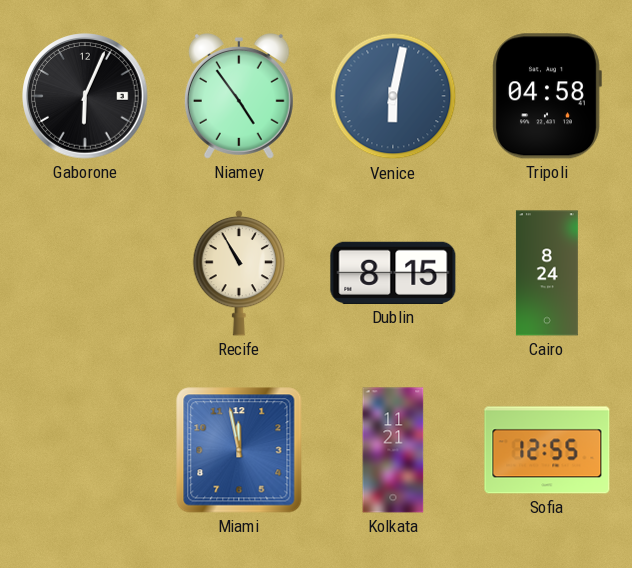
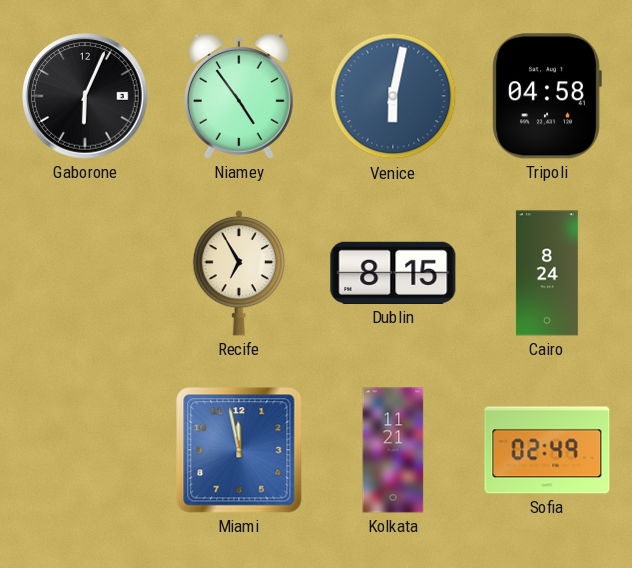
Recife: 10:55 -> 6:55 (239, 273)
Sofia: 12:55 -> 02:49 (547, 450)
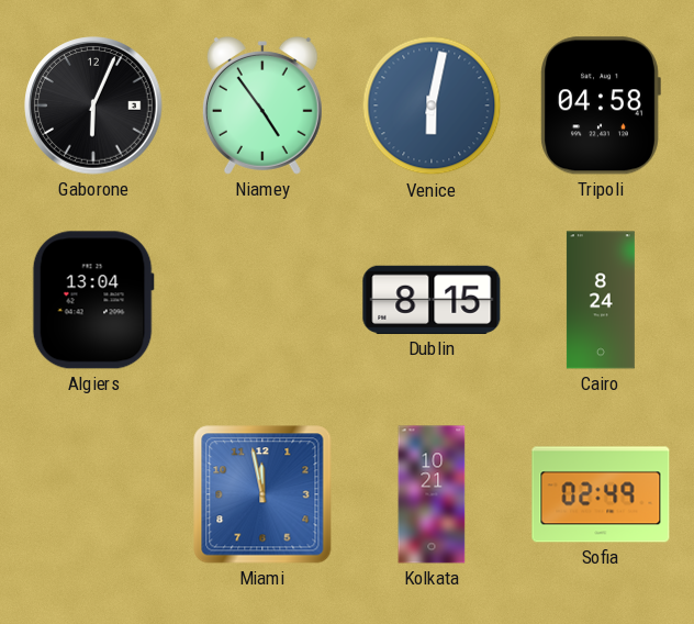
Algiers: none -> 13:04 (93, 300)
Recife: 6:55 -> none (239, 273)
Kolkata: 11:21 -> 10:21 (432, 494)
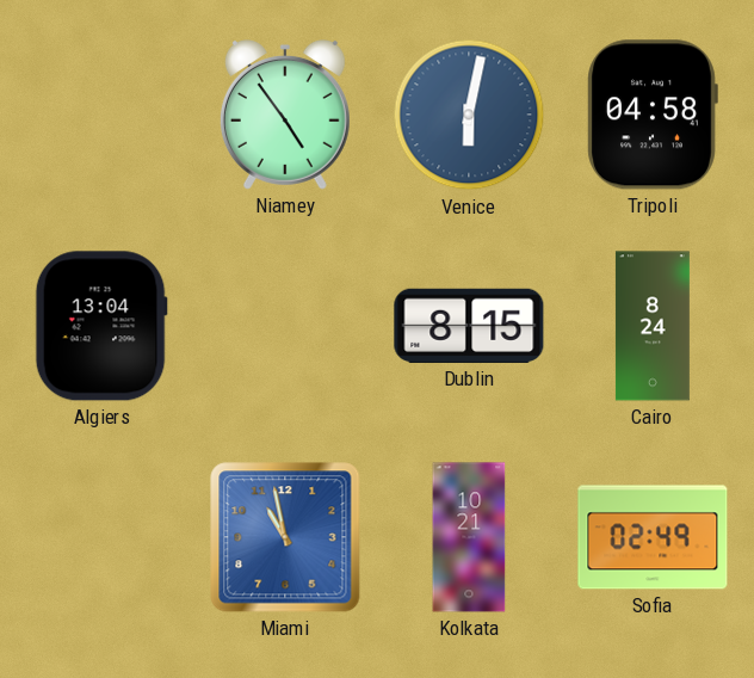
Gaborone: 6:04 -> none (93, 105)
Miami: 11:58 -> 10:58 (285, 537)
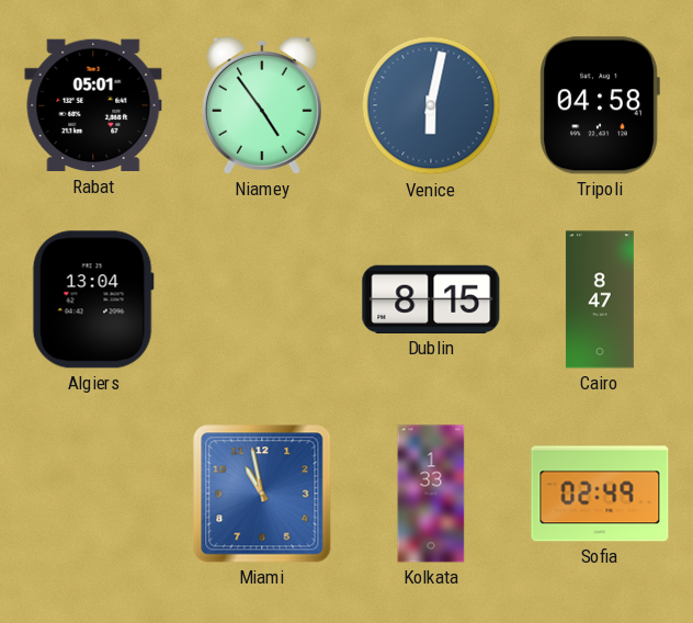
Rabat: none -> 05:01 (93, 105)
Cairo: 8:24 -> 8:47 (600, 299)
Kolkata: 10:21 -> 1:33 (431, 494)
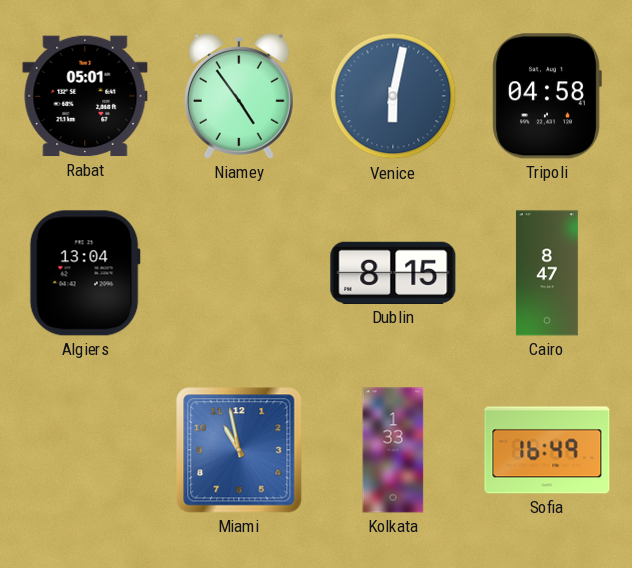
Sofia: 02:49 -> 16:49 (547, 450)
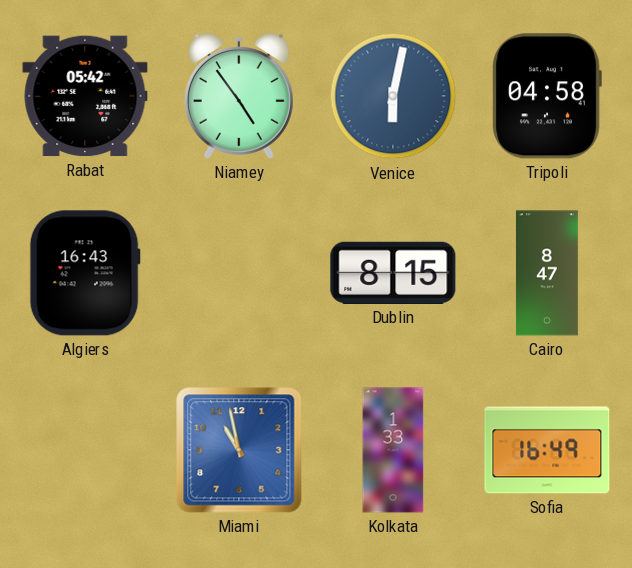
Rabat: 05:01 -> 05:42 (85, 96)
Algiers: 13:04 -> 16:43 (85, 273)
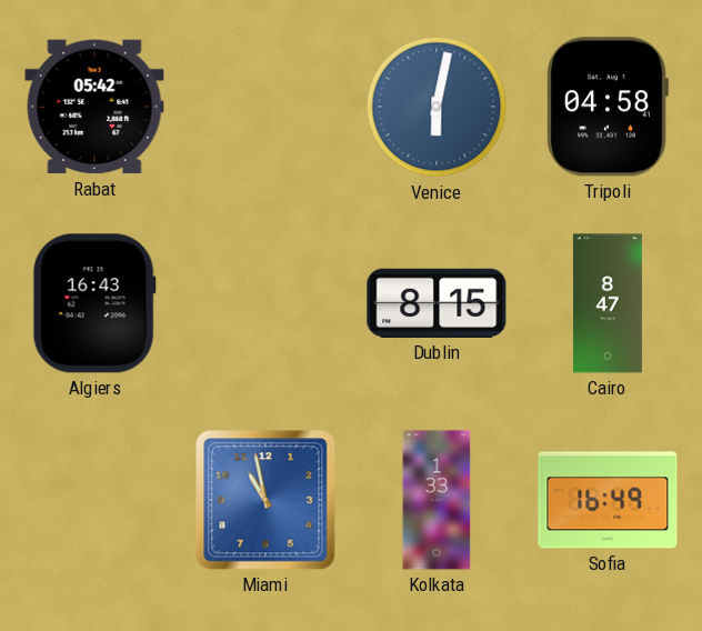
Niamey: 4:54 -> none (239, 97)
